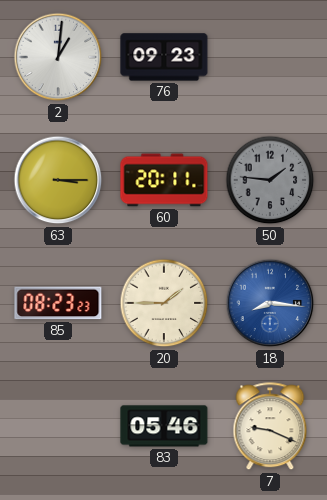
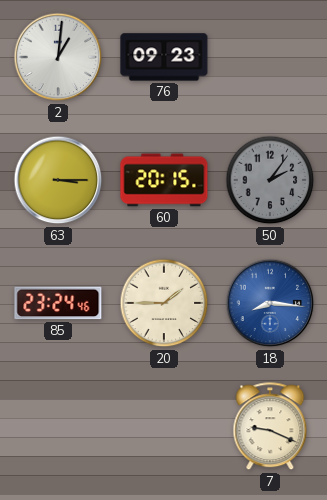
60: 20:11 -> 20:15 (164, 180)
50: 1:46 -> 2:06 (270, 180)
85: 08:23 -> 23:24 (58, 303)
83: 05:46 -> none (164, 426)
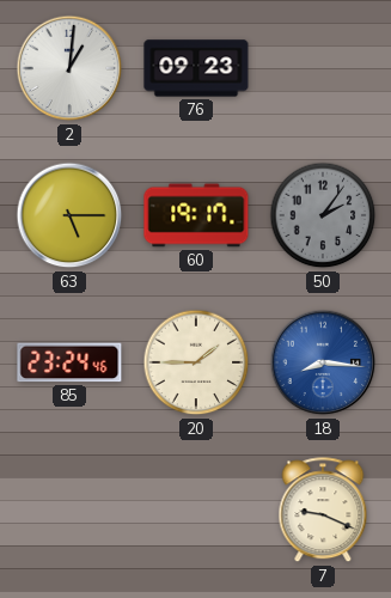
63: 3:15 -> 5:15 (69, 215)
60: 20:15 -> 19:17 (196, 215)
